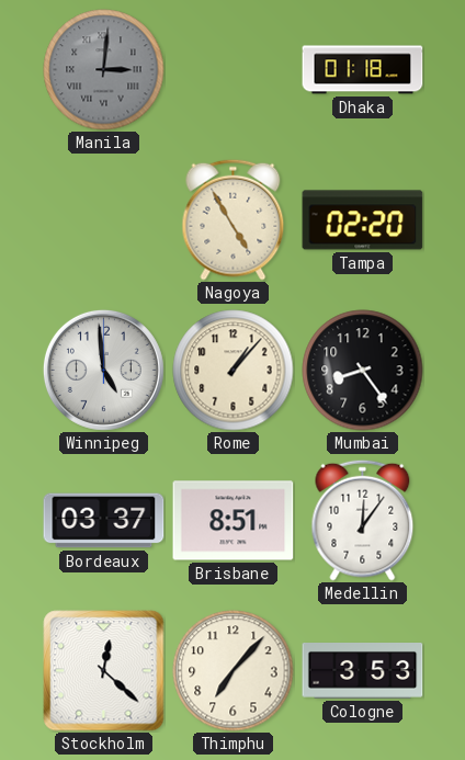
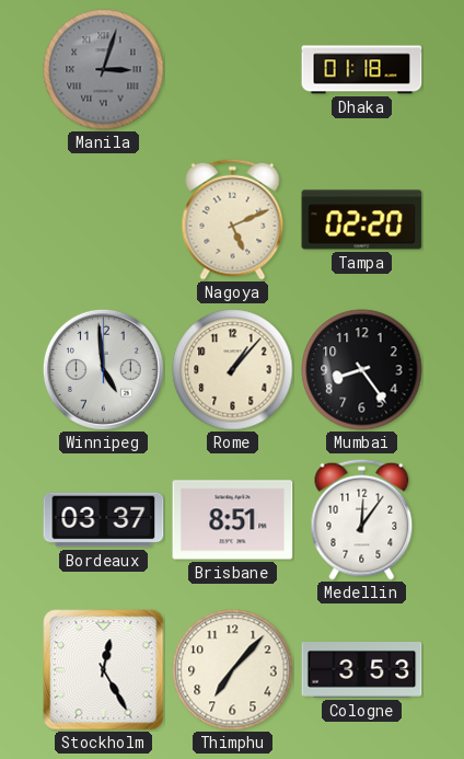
Manila: 3:01 -> 3:03 (104, 70)
Nagoya: 4:55 -> 5:11 (233, 219)
Stockholm: 12:22 -> 12:25 (104, 670)
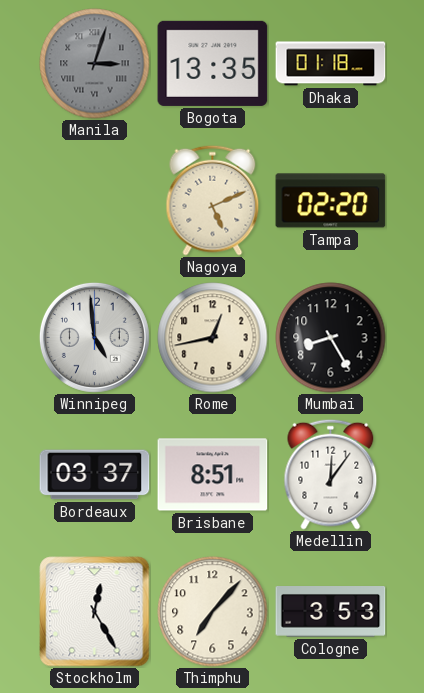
Bogota: none -> 13:35 (213, 63)
Rome: 1:07 -> 12:43 (213, 338)
Mumbai: 8:24 -> 8:25 (331, 338)
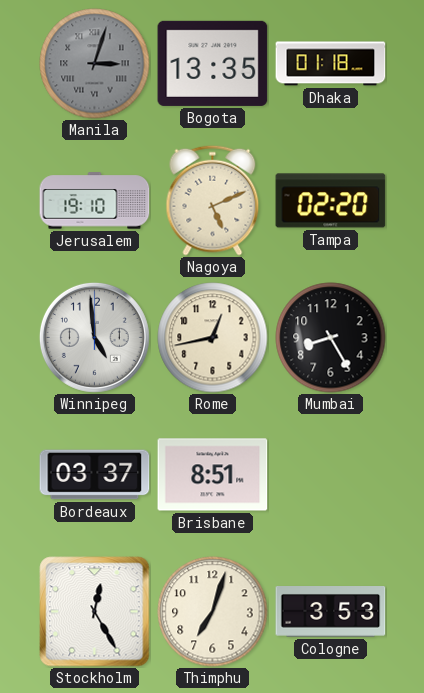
Jerusalem: none -> 19:10 (95, 201)
Medellin: 12:06 -> none (331, 474)
Thimphu: 7:07 -> 7:03 (213, 612)
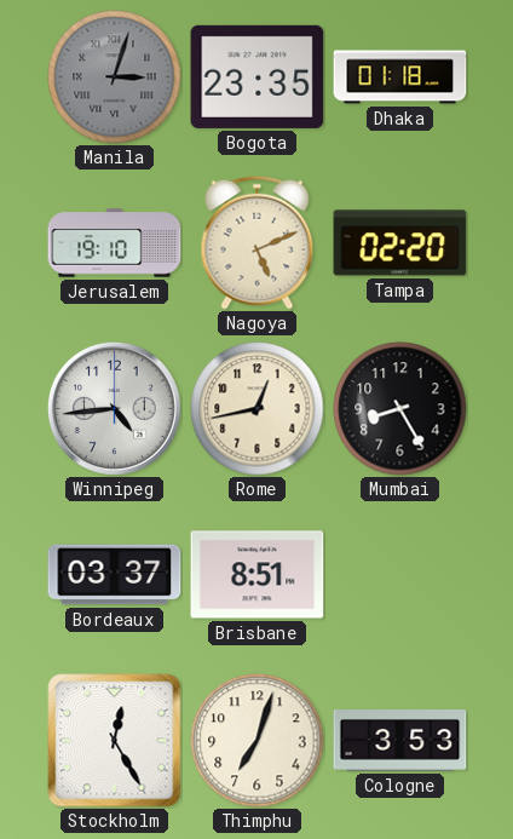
Bogota: 13:35 -> 23:35 (258, 76)
Winnipeg: 4:59 -> 4:44 (114, 408)
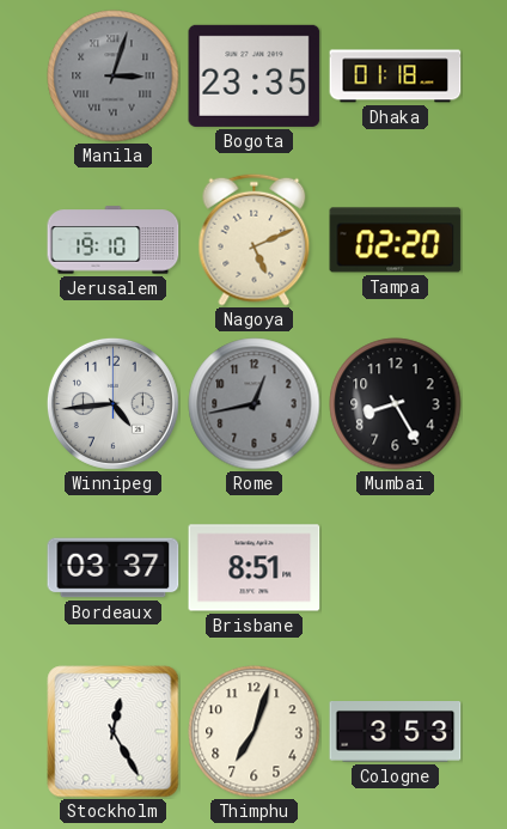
Rome dial: cream -> grey (255, 404)
